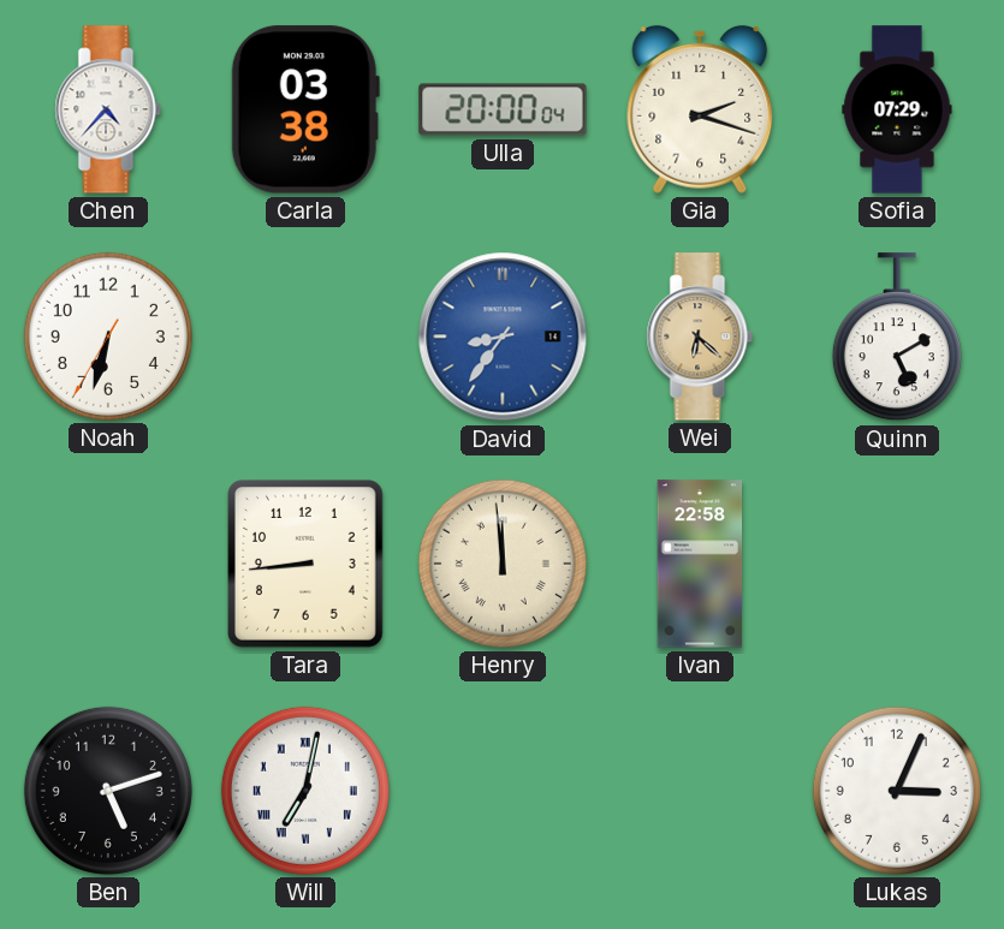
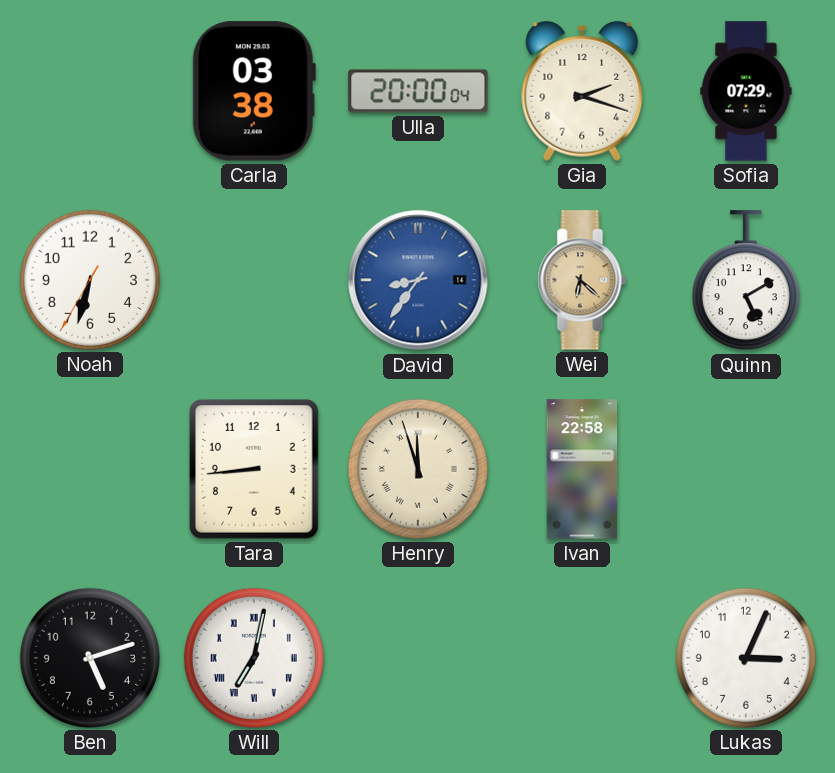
Chen: 4:37 -> none (108, 109)
Henry: 11:59 -> 11:57 (418, 469)
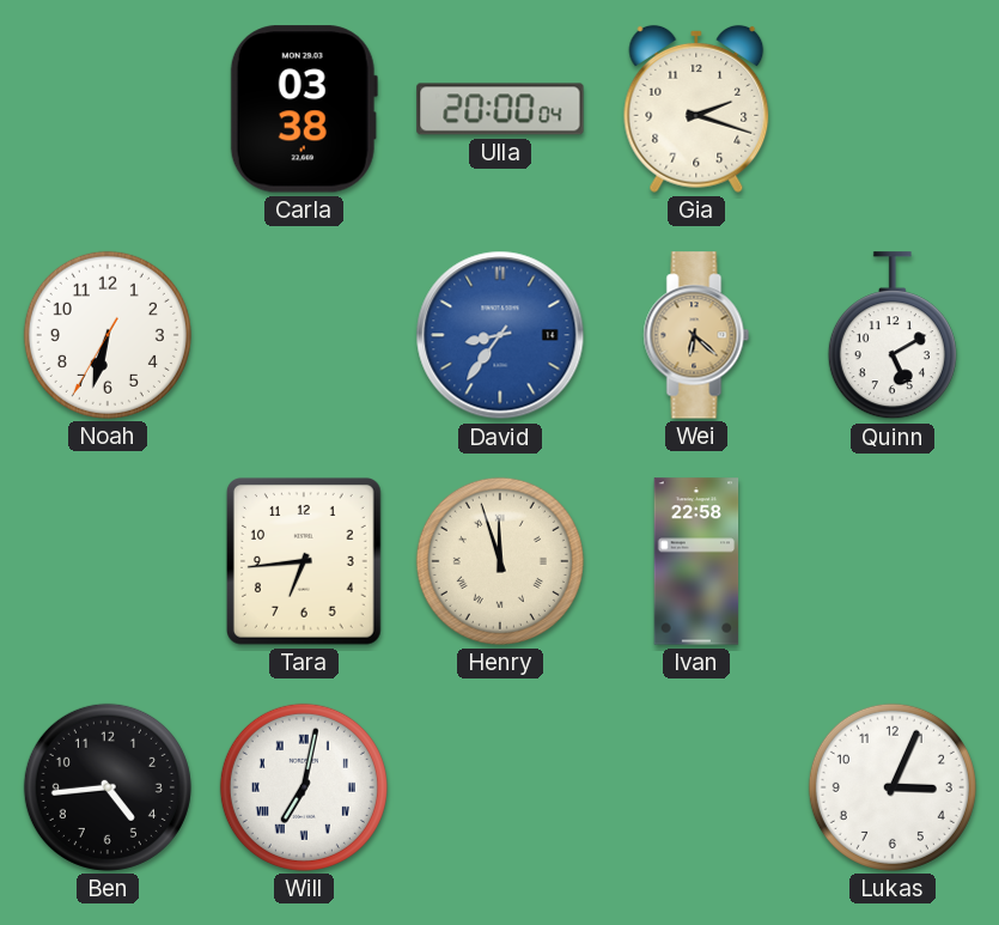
Sofia: 07:29 -> none (746, 91)
Tara: 8:44 -> 6:44 (305, 562)
Ben: 5:12 -> 4:44 (108, 787)
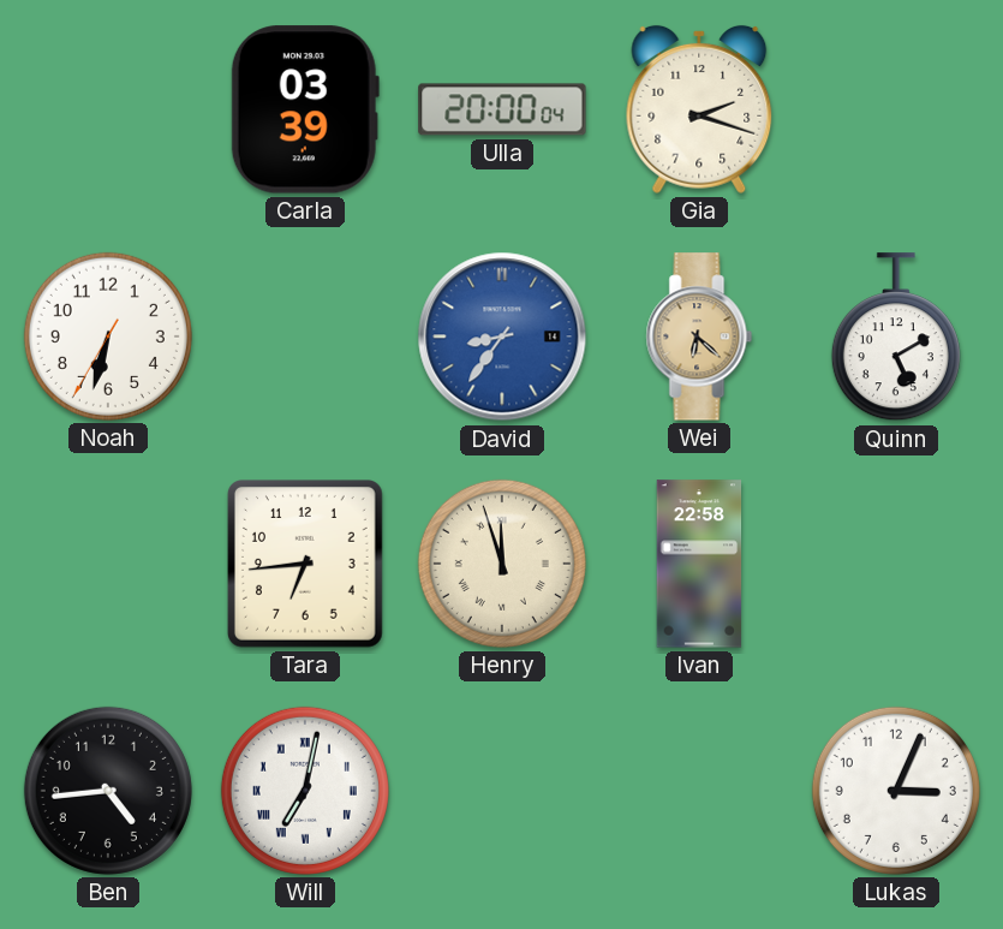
Carla: 03:38 -> 03:39 (305, 109)
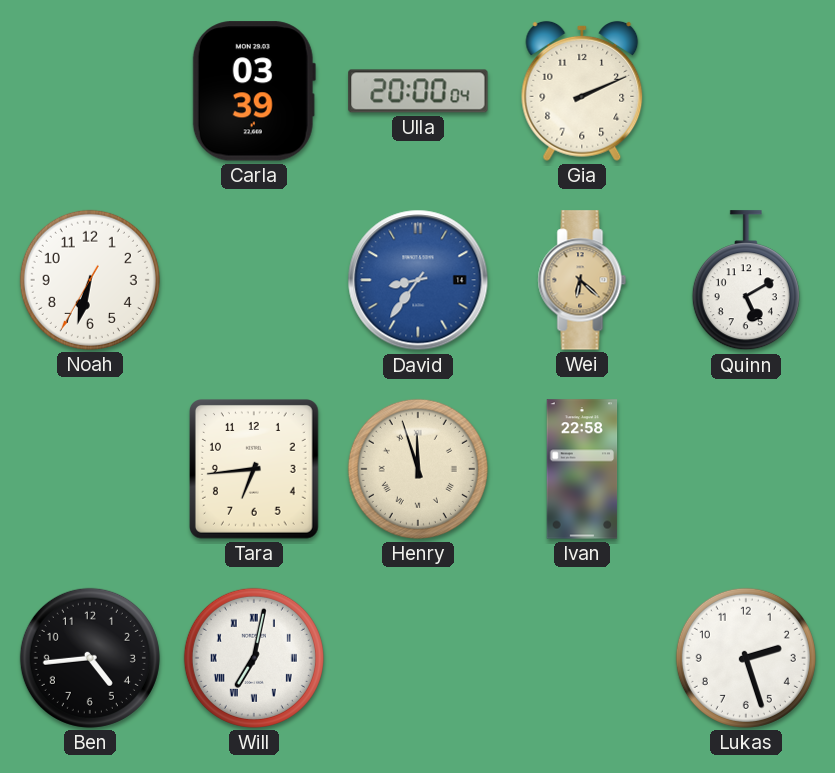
Gia: 2:18 -> 2:11 (582, 91)
Lukas: 3:04 -> 2:27 (746, 658)
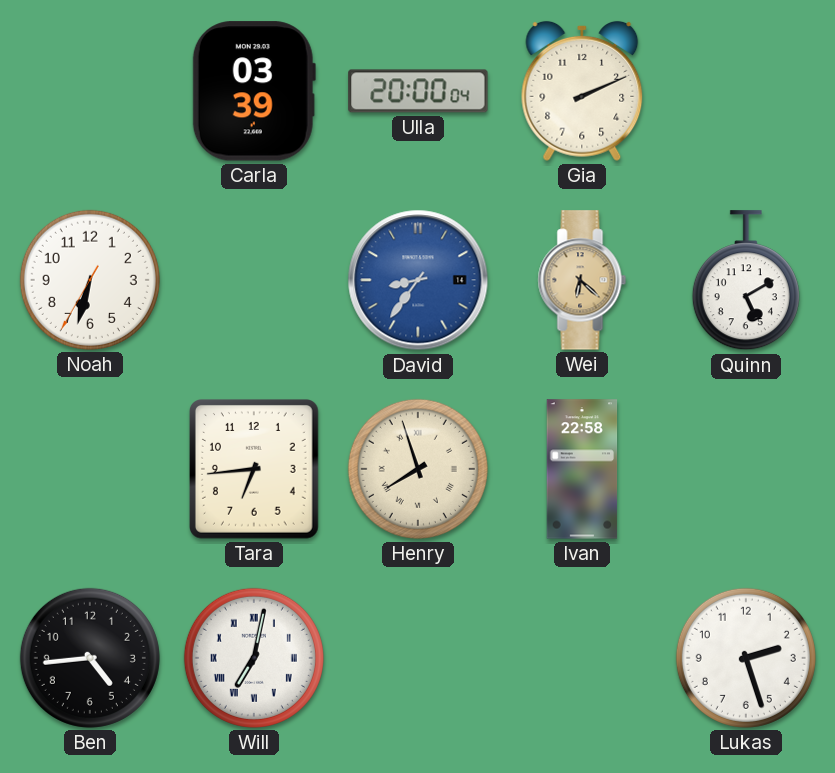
Henry: 11:57 -> 7:57 (418, 469)
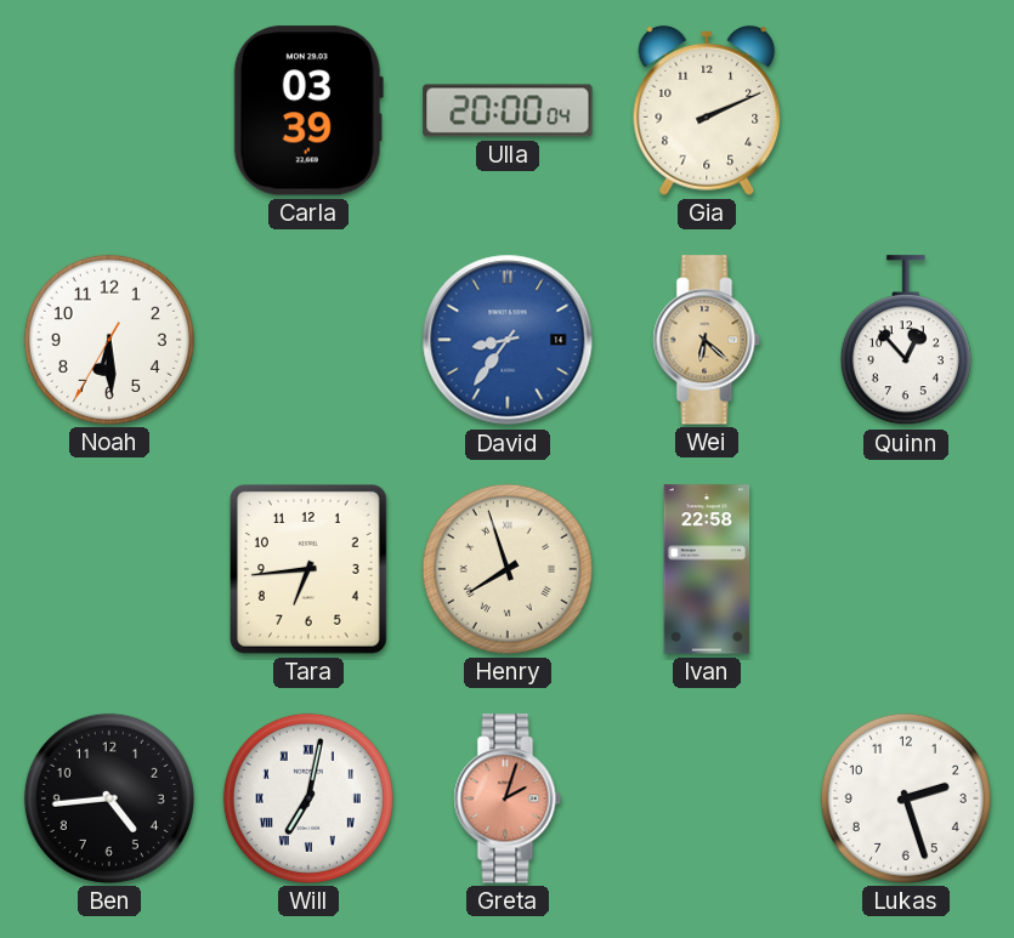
Noah: 6:32 -> 6:29 (109, 340)
Quinn: 5:10 -> 12:53 (906, 341)
Greta: none -> 2:03 (508, 798)
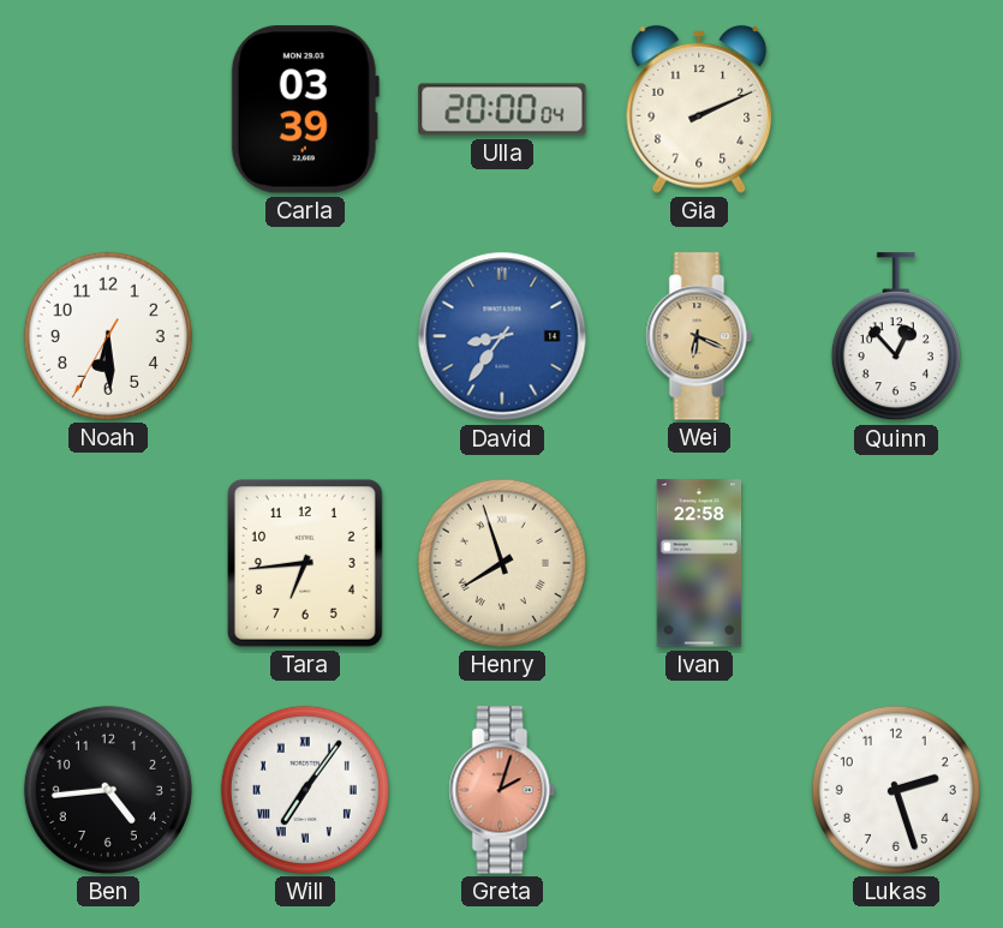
Wei: 6:22 -> 6:19 (699, 336)
Will: 7:02 -> 7:06 (305, 790)
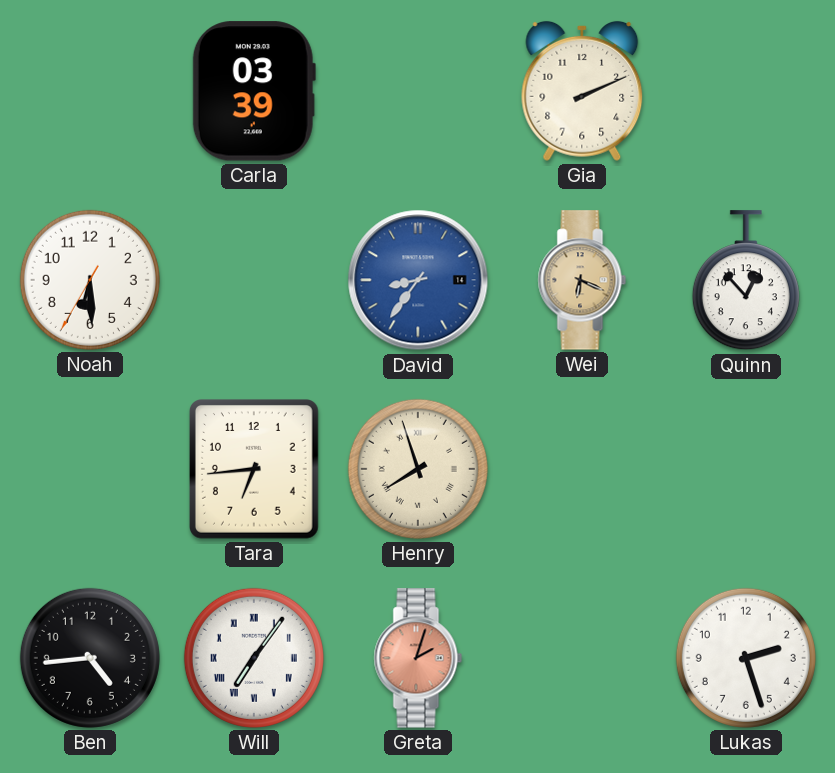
Ulla: 20:00 -> none (502, 109)
Ivan: 22:58 -> none (699, 563)
